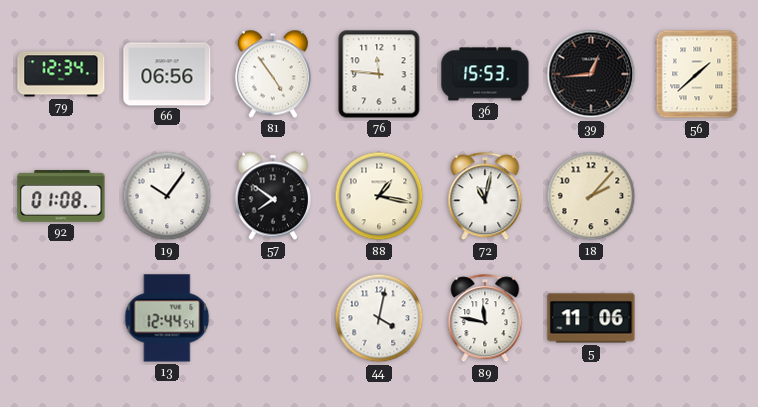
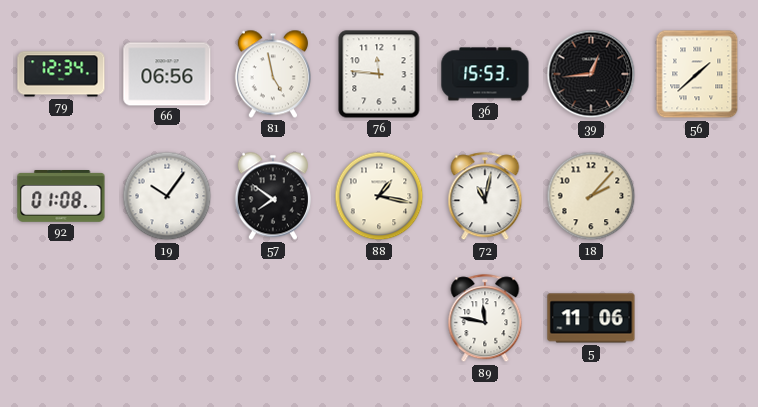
81: 4:54 -> 4:58 (273, 74)
13: 12:44 -> none (167, 318)
44: 4:02 -> none (379, 318)
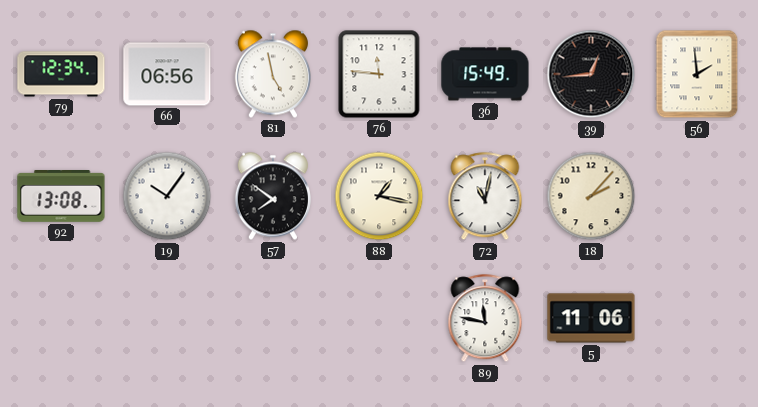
36: 15:53 -> 15:49 (485, 74)
56: 1:38 -> 1:59 (697, 74)
92: 01:08 -> 13:08 (61, 197)
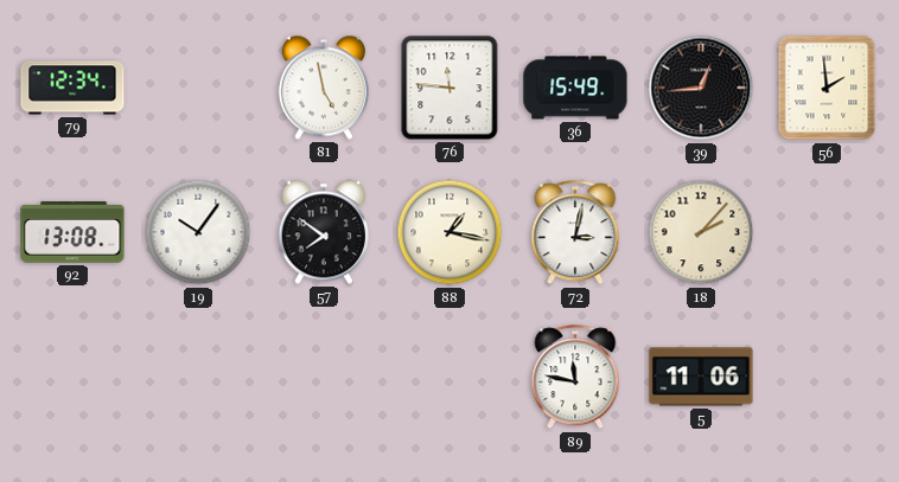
66: 06:56 -> none (167, 74)
72: 11:02 -> 3:02 (575, 233)
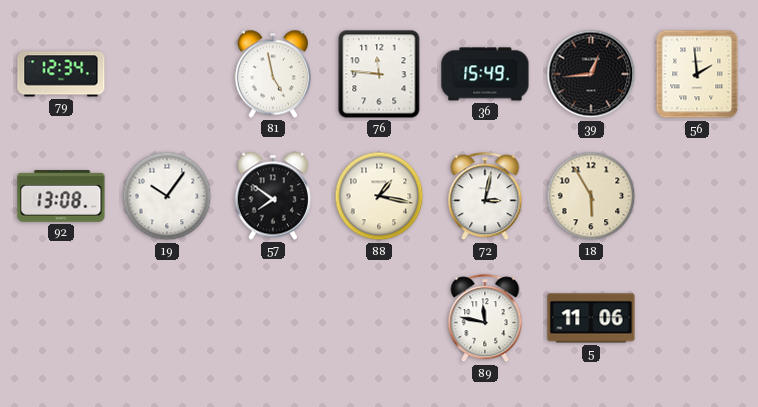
18: 2:07 -> 5:55 (591, 196)
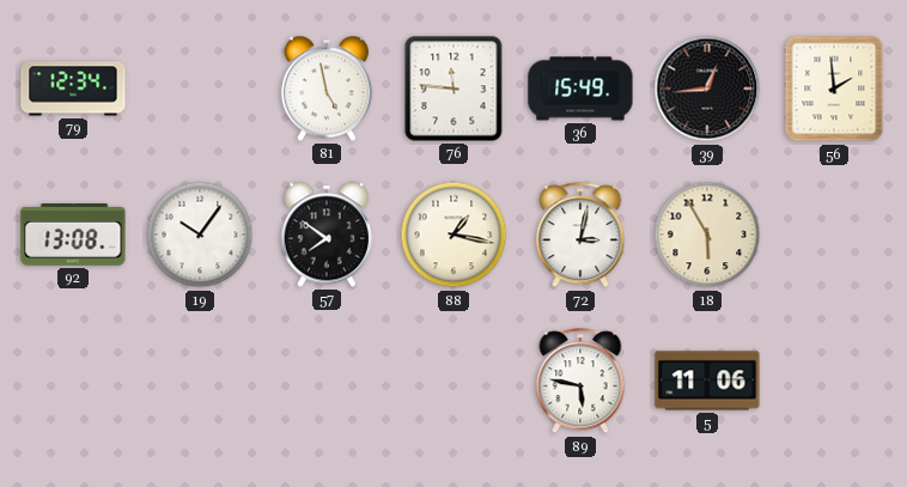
89: 11:47 -> 5:47 (580, 382)
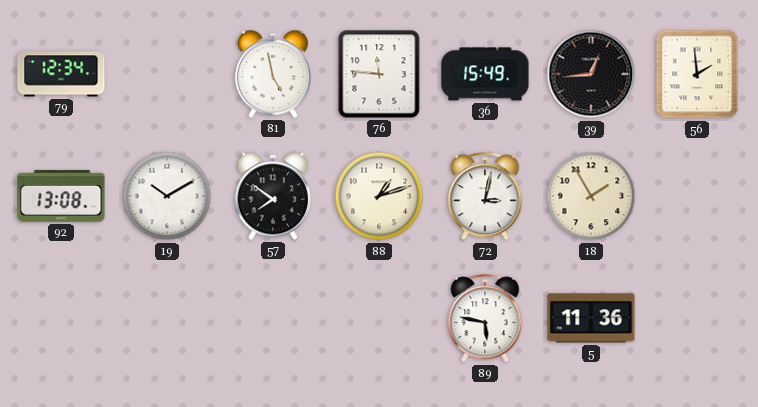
19: 10:06 -> 10:10 (167, 196)
88: 1:17 -> 1:12 (379, 196)
18: 5:55 -> 1:55 (591, 196)
5: 11:06 -> 11:36 (591, 318)
